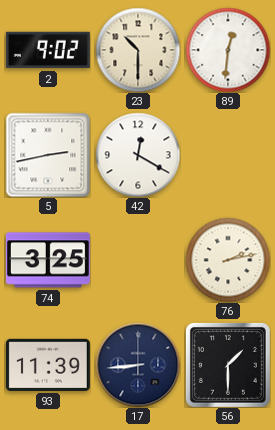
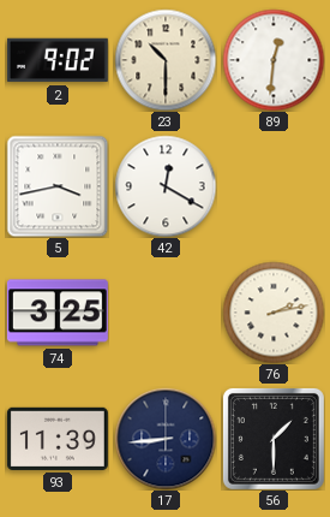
5: 2:43 -> 3:43 (58, 186)
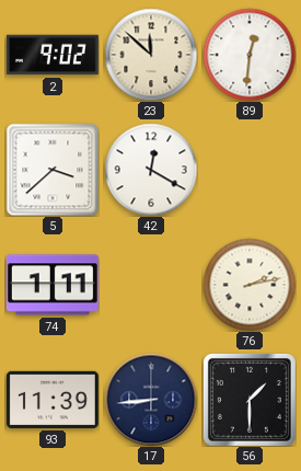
23: 10:30 -> 11:52 (151, 55)
5: 3:43 -> 3:38 (53, 170)
74: 3:25 -> 1:11 (53, 285)
